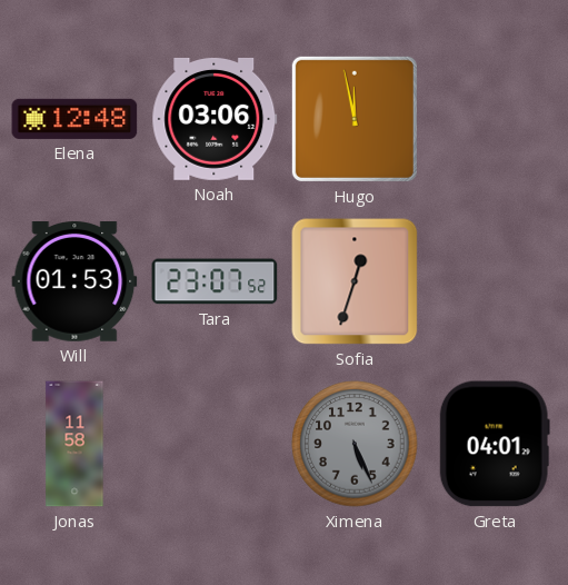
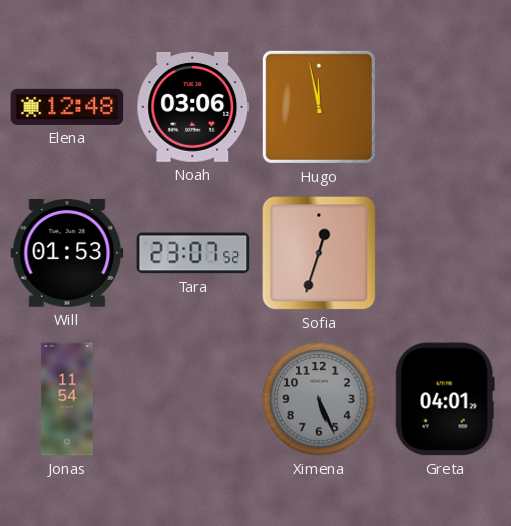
Jonas: 11:58 -> 11:54 (67, 399)
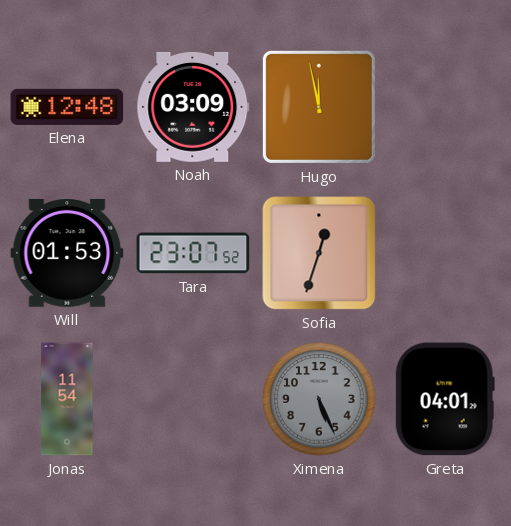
Noah: 03:06 -> 03:09 (193, 107)
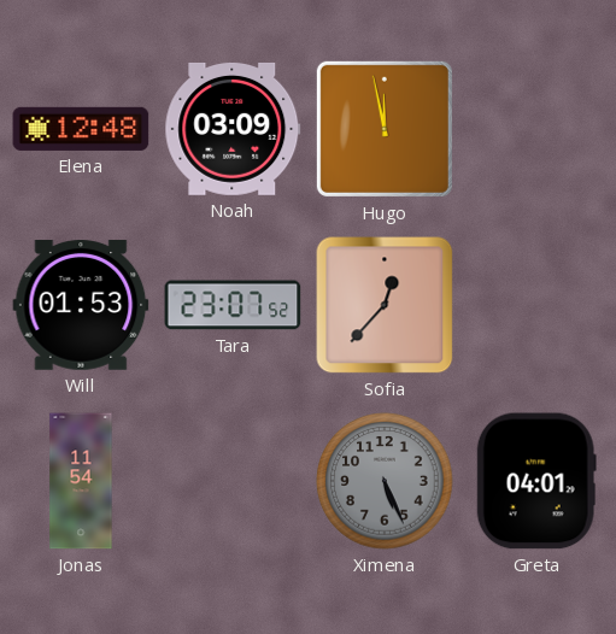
Sofia: 12:33 -> 12:37 (385, 305)
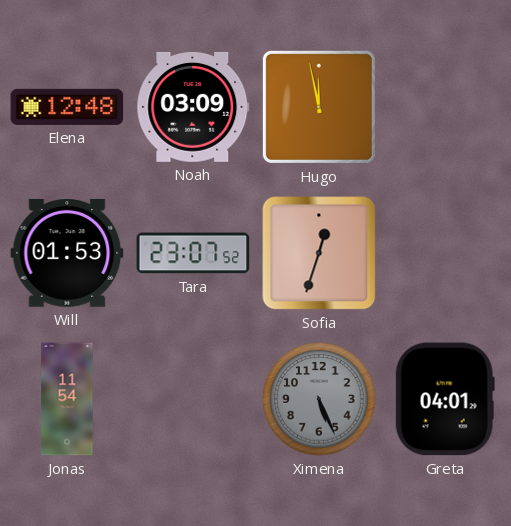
Sofia: 12:37 -> 12:33 (319, 253)
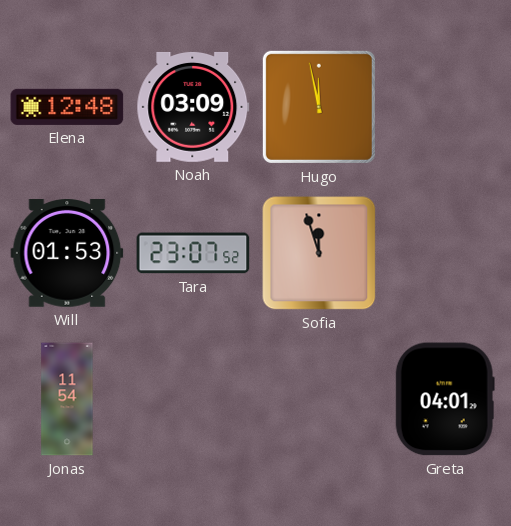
Sofia: 12:33 -> 11:57 (319, 253)
Ximena: 5:26 -> none (319, 399)
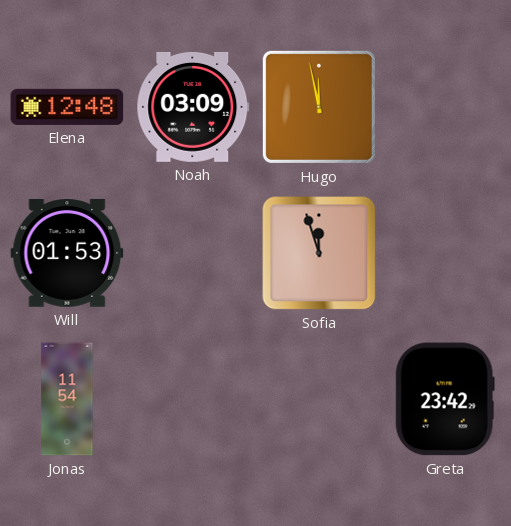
Tara: 23:07 -> none (193, 253)
Greta: 04:01 -> 23:42 (445, 399)
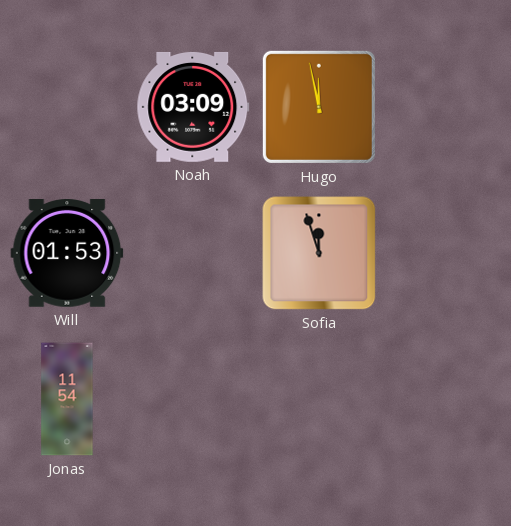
Elena: 12:48 -> none (67, 107)
Greta: 23:42 -> none (445, 399)
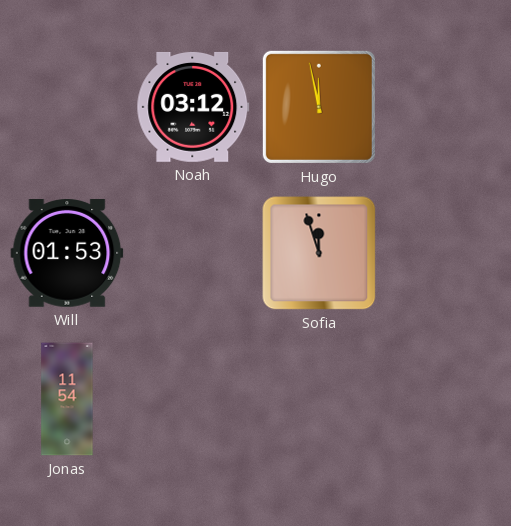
Noah: 03:09 -> 03:12 (193, 107)
